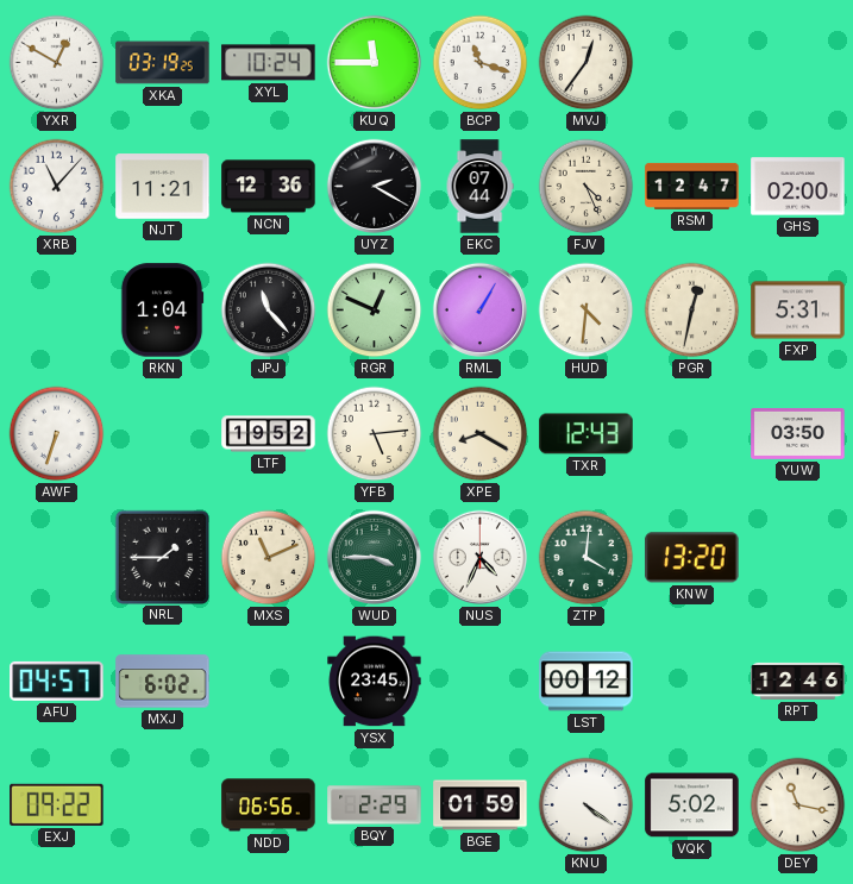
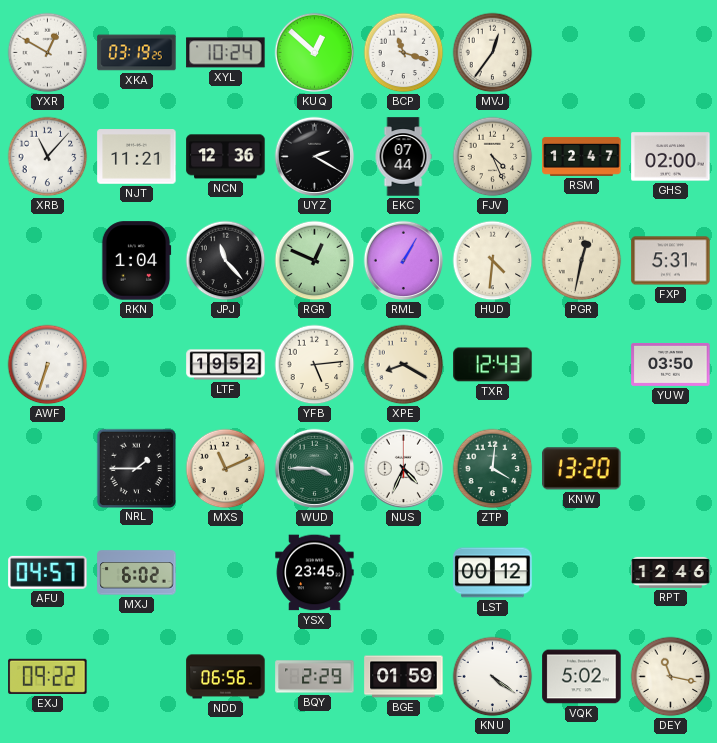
KUQ: 11:45 -> 12:52 (315, 53)
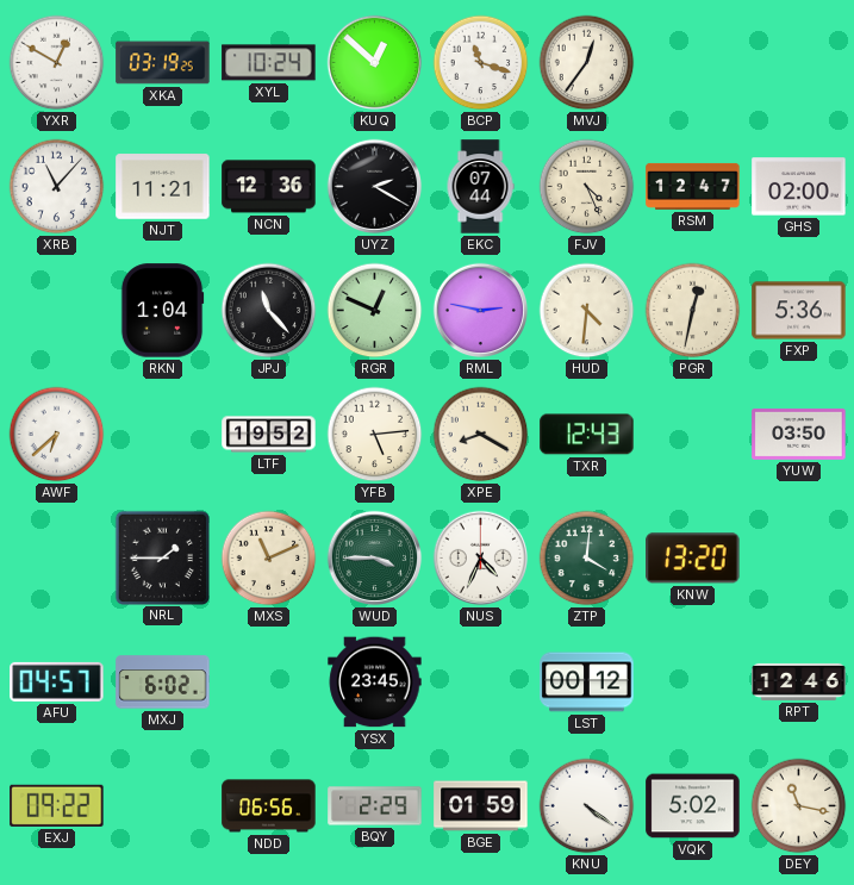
RML: 1:05 -> 2:47 (481, 311)
FXP: 5:31 -> 5:36 (799, 311)
AWF: 6:33 -> 6:38 (57, 435)
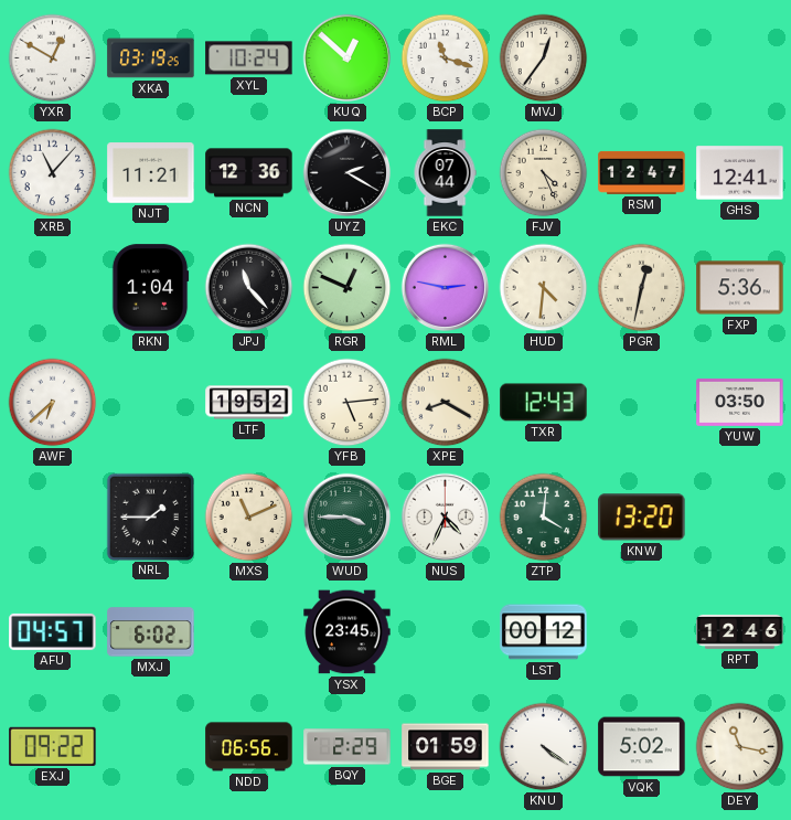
GHS: 02:00 -> 12:41 (740, 173)
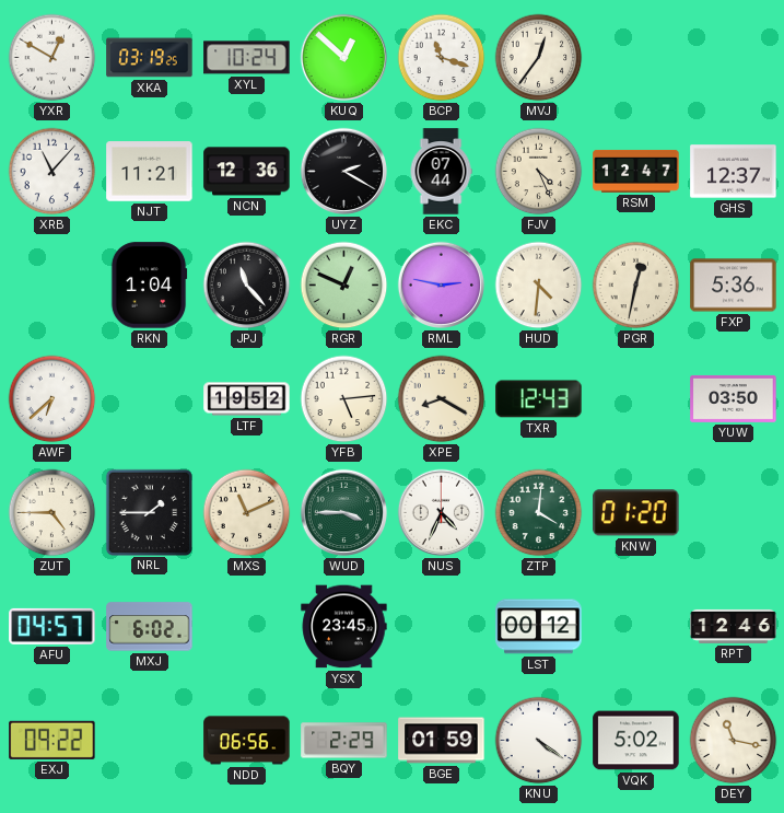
GHS: 12:41 -> 12:37 (734, 172)
ZUT: none -> 4:45 (52, 513)
KNW: 13:20 -> 01:20 (636, 513)
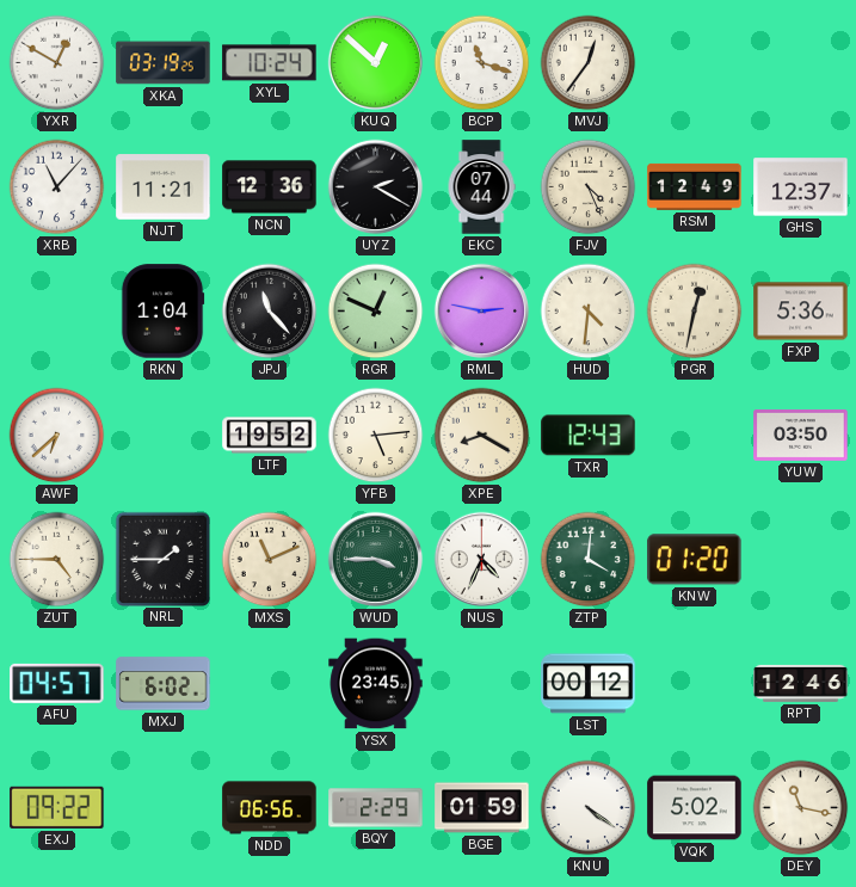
RSM: 12:47 -> 12:49 (695, 186)
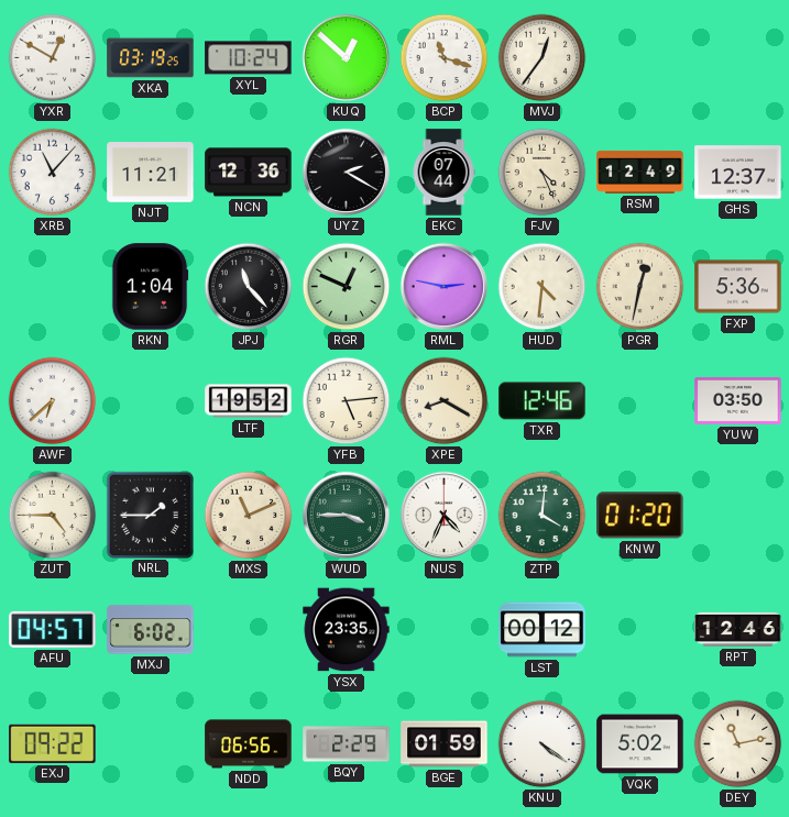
TXR: 12:43 -> 12:46 (543, 401)
YSX: 23:45 -> 23:35 (347, 630)
DEY: 11:17 -> 11:13 (738, 744)
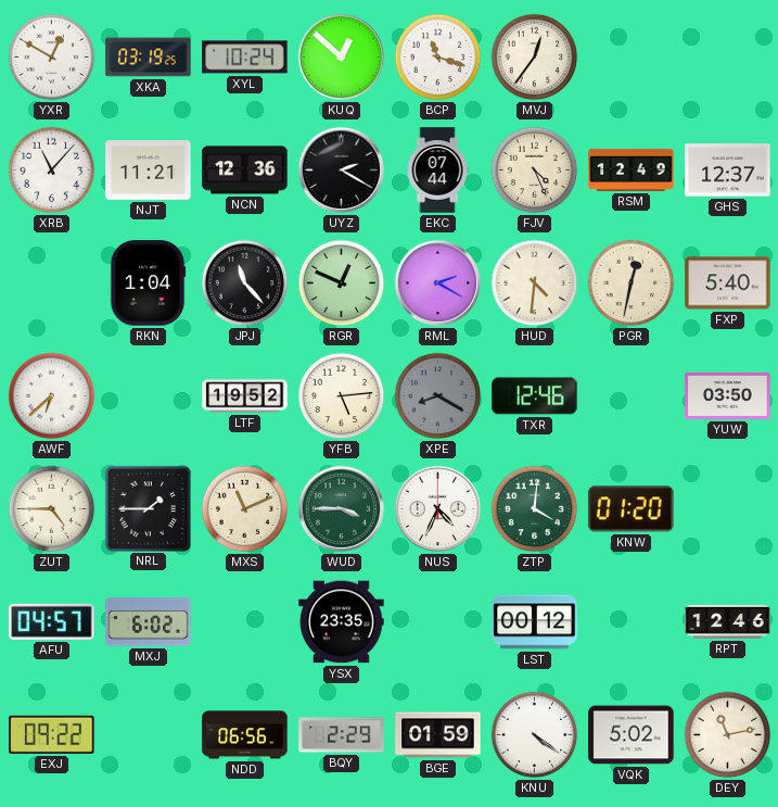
RML: 2:47 -> 2:20 (438, 283)
FXP: 5:36 -> 5:40 (728, 283)
XPE dial: cream -> grey (438, 396)
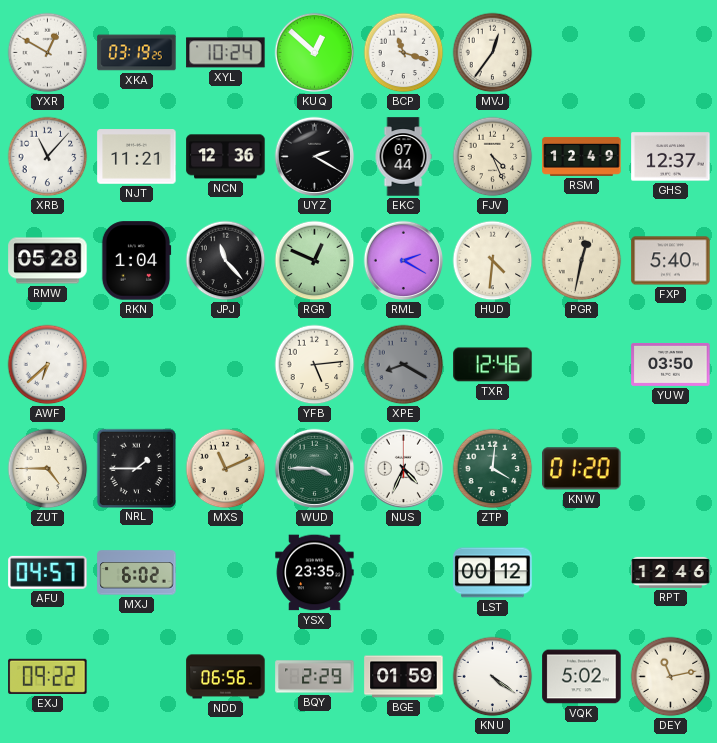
RMW: none -> 05:28 (48, 261)
LTF: 19:52 -> none (245, 396)
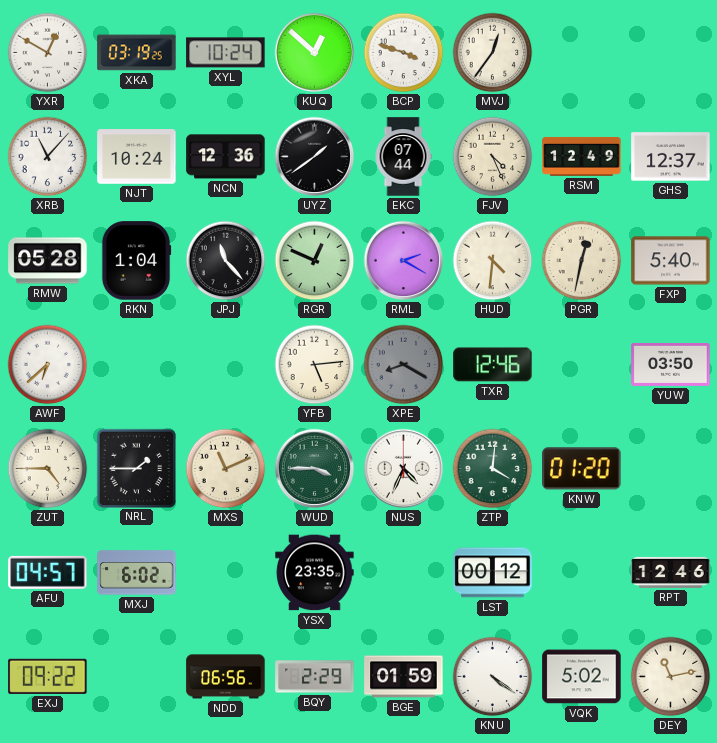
BCP: 11:18 -> 3:48 (404, 53)
NJT: 11:21 -> 10:24 (137, 157)
UYZ: 2:20 -> 1:39 (315, 157)
